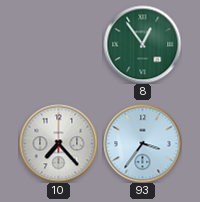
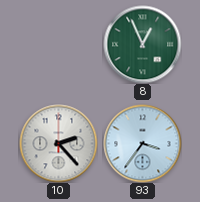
8: 12:54 -> 12:56 (142, 44)
10: 7:23 -> 2:23 (58, 143)
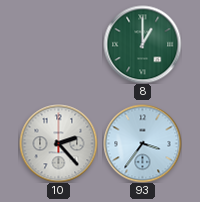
8: 12:56 -> 1:00 (142, 44)
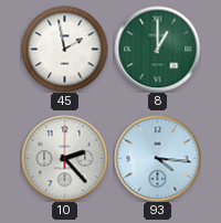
45: none -> 1:58 (64, 49)
93: 3:36 -> 4:16 (157, 158)
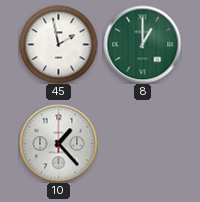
10: 2:23 -> 1:23 (58, 143)
93: 4:16 -> none (157, 158)
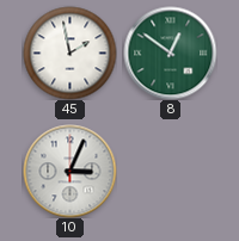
8: 1:00 -> 12:51 (170, 52)
10: 1:23 -> 3:04 (69, 171)
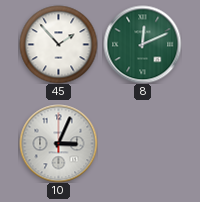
45: 1:58 -> 1:53 (58, 44)
8: 12:51 -> 12:11 (142, 44)
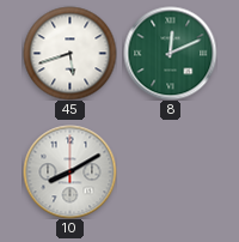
45: 1:53 -> 5:42 (69, 53)
10: 3:04 -> 8:10 (69, 171)
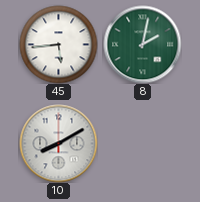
45: 5:42 -> 5:44 (58, 44)
8: 12:11 -> 2:02 (142, 44)
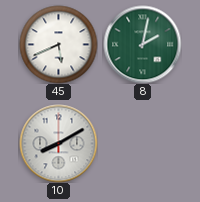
45: 5:44 -> 5:41 (58, 44)
